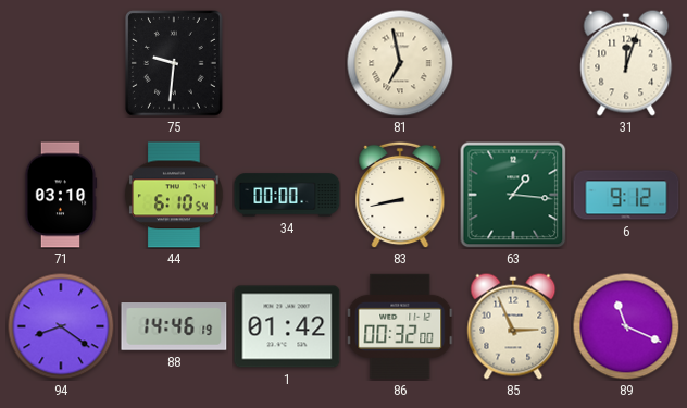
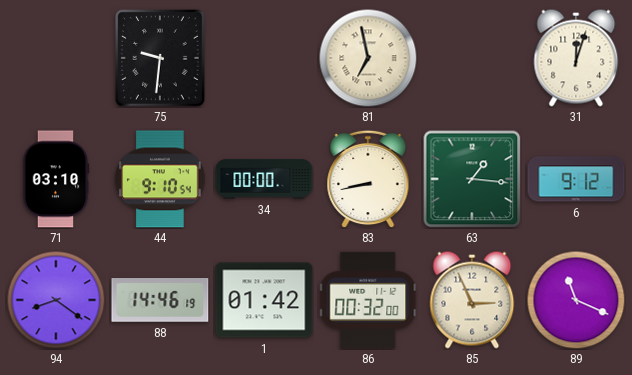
44: 6:10 -> 9:10 (161, 179)
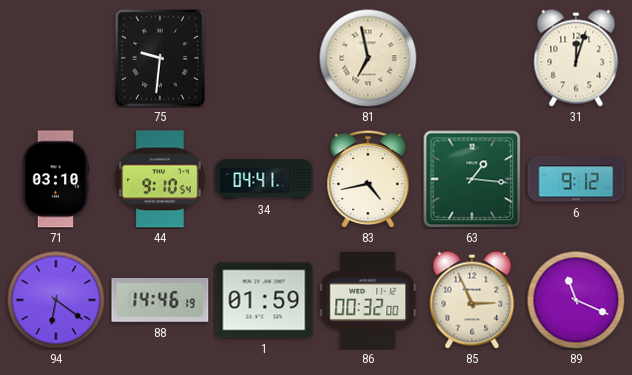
34: 00:00 -> 04:41 (264, 179)
83: 8:43 -> 4:43 (368, 179)
94: 8:21 -> 6:21 (56, 300)
1: 01:42 -> 01:59 (264, 300)
